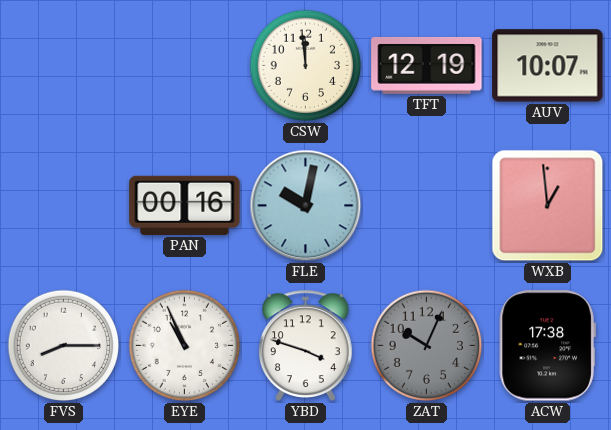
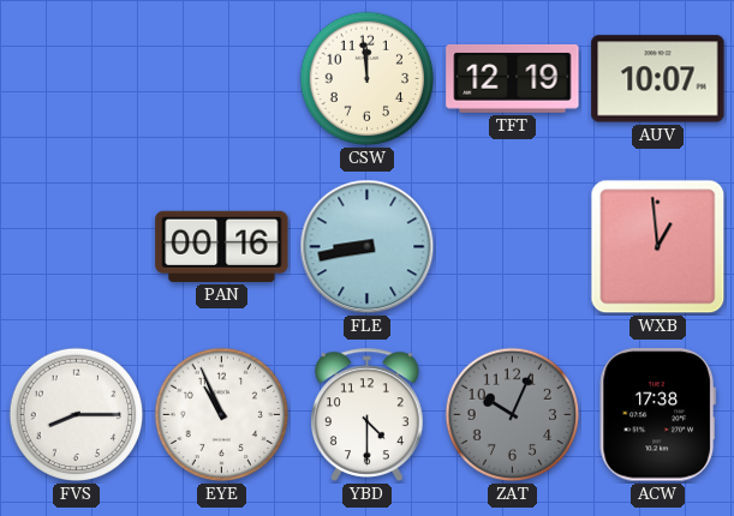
FLE: 10:02 -> 8:43 (368, 247)
YBD: 3:48 -> 4:30 (368, 414)
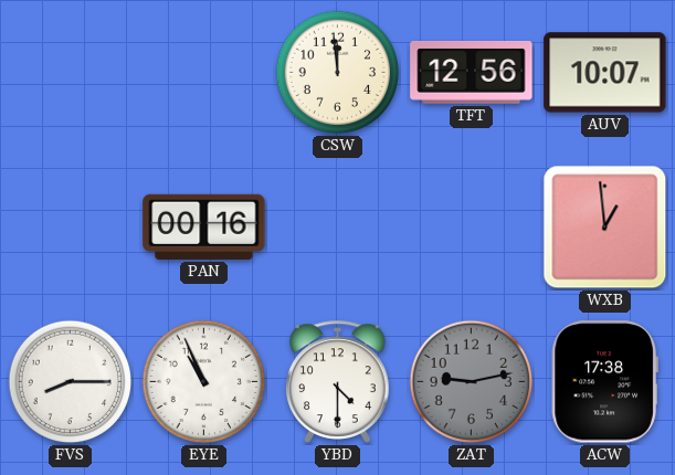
TFT: 12:19 -> 12:56 (472, 73)
FLE: 8:43 -> none (368, 247)
ZAT: 10:04 -> 9:13 (472, 382)
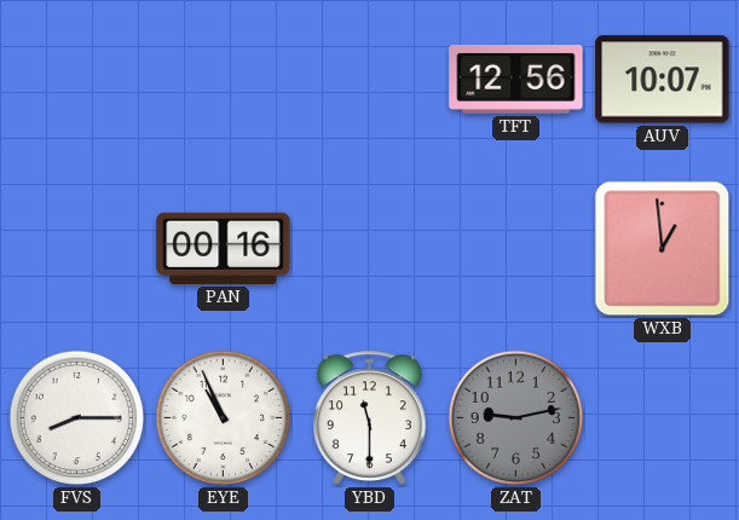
CSW: 11:59 -> none (338, 73)
YBD: 4:30 -> 11:30 (370, 417)
ACW: 17:38 -> none (604, 382)
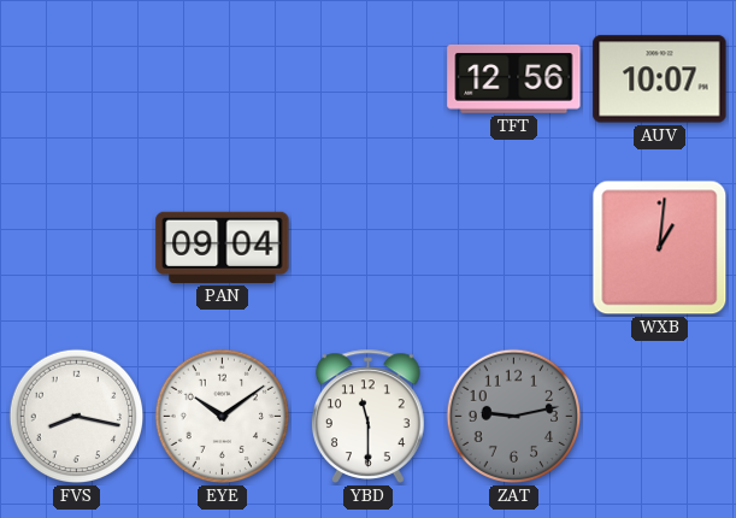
PAN: 00:16 -> 09:04 (223, 247)
WXB: 12:59 -> 1:01 (660, 248)
FVS: 8:15 -> 8:17 (77, 417)
EYE: 10:56 -> 10:09 (223, 417)
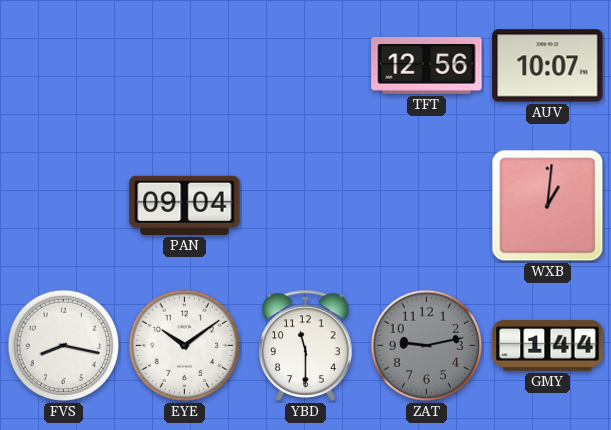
GMY: none -> 1:44 (548, 345)
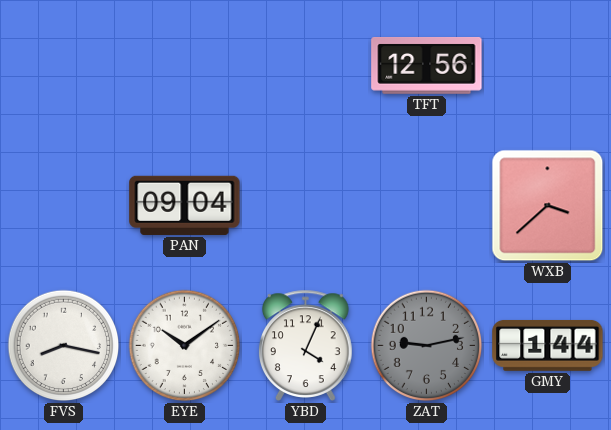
AUV: 10:07 -> none (548, 66)
WXB: 1:01 -> 3:38 (548, 206)
YBD: 11:30 -> 4:04 (306, 345)
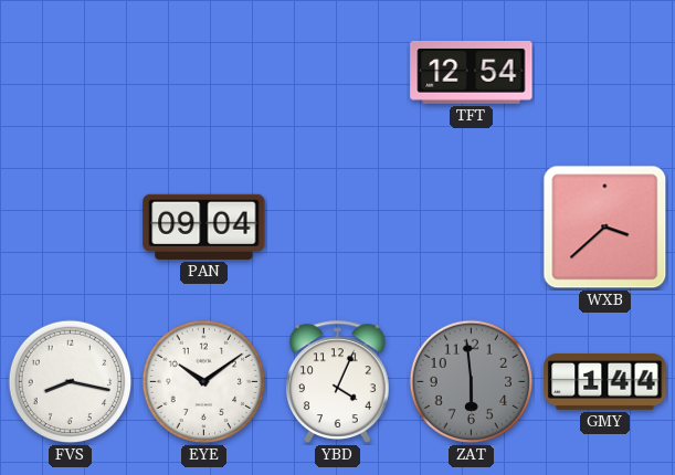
TFT: 12:56 -> 12:54 (472, 73)
ZAT: 9:13 -> 5:59 (472, 382)
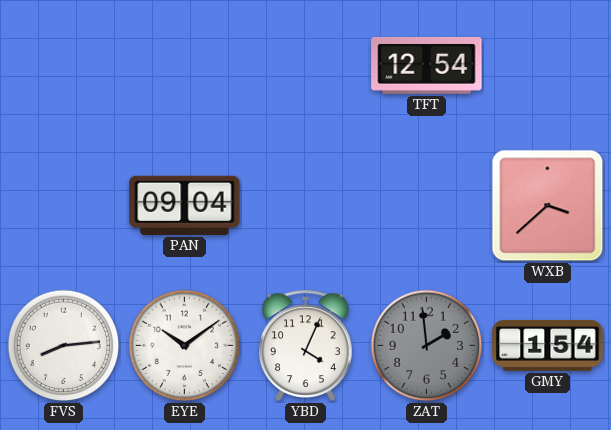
FVS: 8:17 -> 8:14 (64, 346)
ZAT: 5:59 -> 1:59 (427, 346)
GMY: 1:44 -> 1:54 (548, 345)
